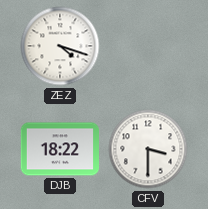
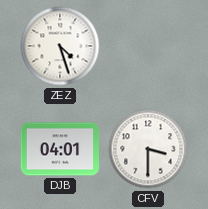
ZEZ: 4:18 -> 4:27 (60, 46)
DJB: 18:22 -> 04:01 (59, 149)
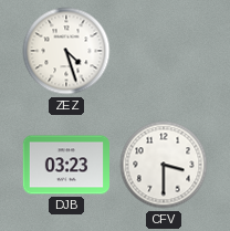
DJB: 04:01 -> 03:23 (65, 165)
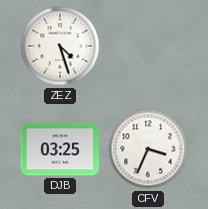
DJB: 03:23 -> 03:25 (59, 149)
CFV: 3:30 -> 3:34 (148, 149)
